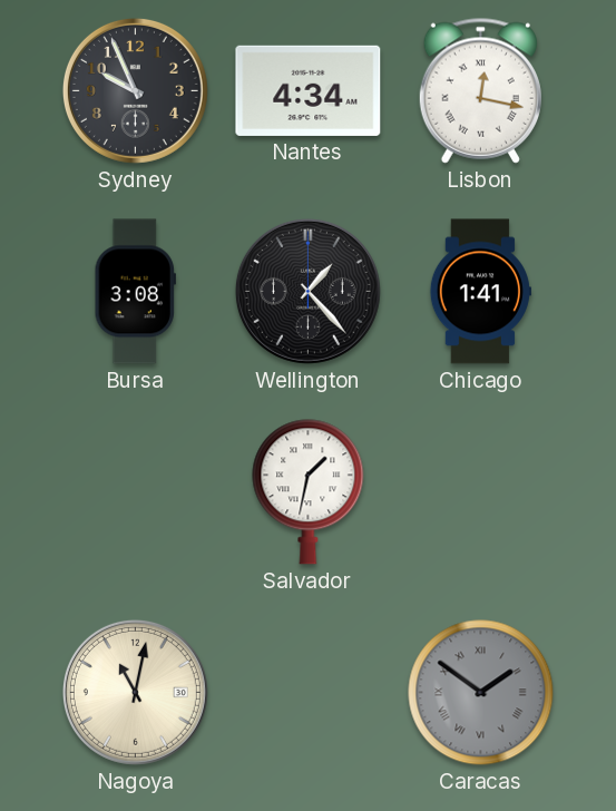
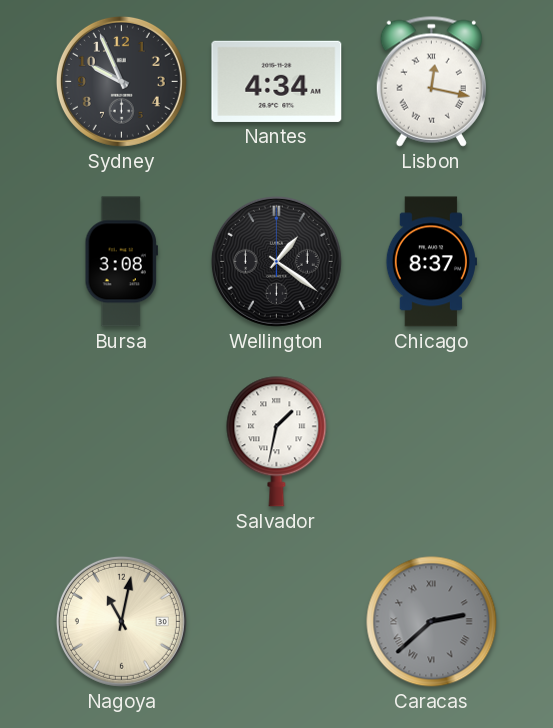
Wellington: 1:23 -> 1:21 (276, 261)
Chicago: 1:41 -> 8:37 (431, 262)
Caracas: 1:51 -> 2:38 (432, 622)
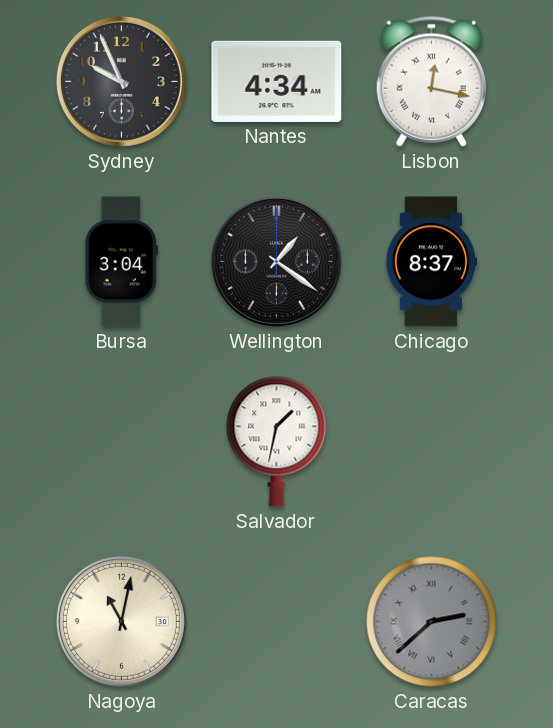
Bursa: 3:08 -> 3:04 (121, 262)
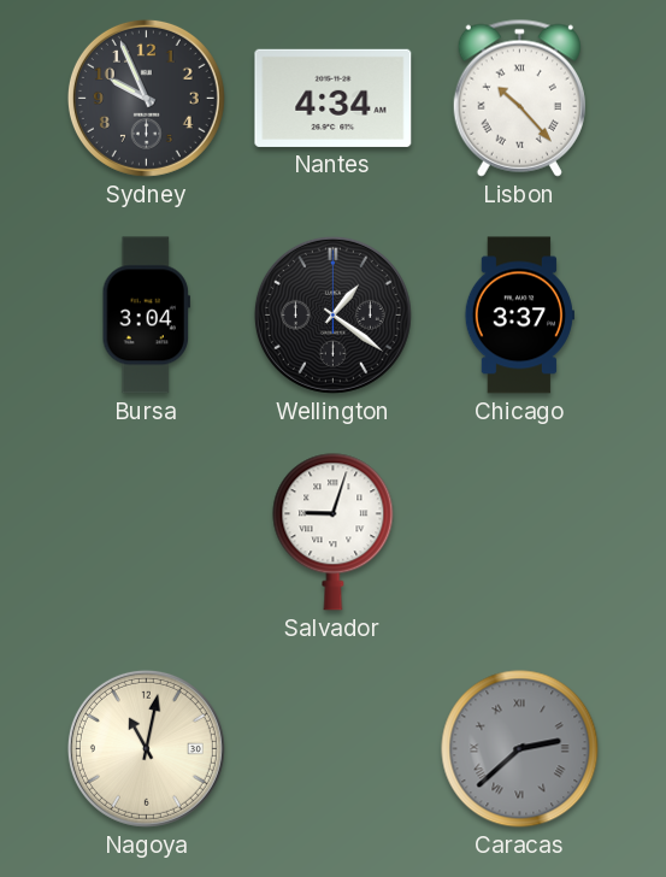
Lisbon: 12:17 -> 10:23 (519, 98)
Chicago: 8:37 -> 3:37 (519, 316)
Salvador: 1:32 -> 9:03 (334, 532)
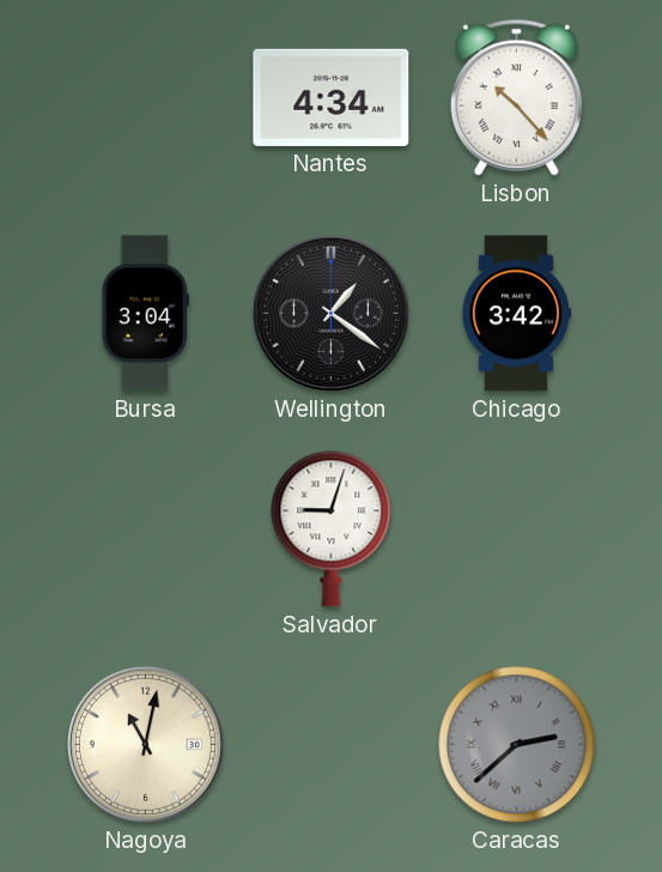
Sydney: 9:56 -> none (146, 98)
Chicago: 3:37 -> 3:42 (516, 314)
